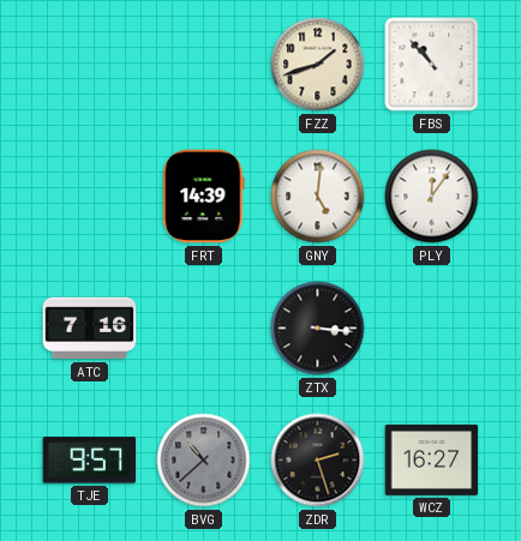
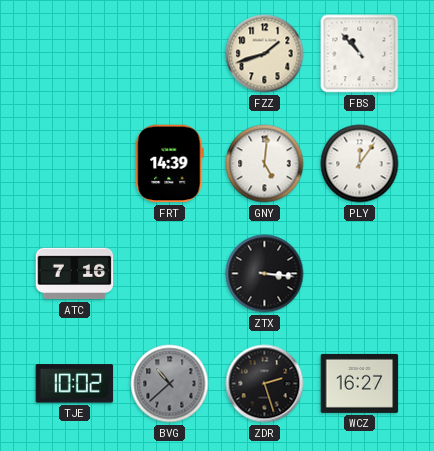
TJE: 9:57 -> 10:02 (75, 384)
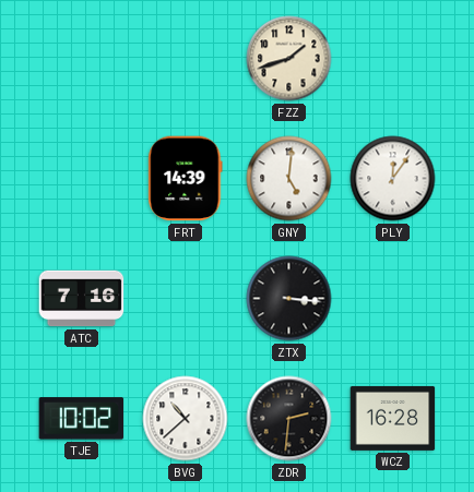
FBS: 10:53 -> none (360, 54)
BVG dial: grey -> white (186, 419)
ZDR: 2:27 -> 2:31 (289, 419)
WCZ: 16:27 -> 16:28 (393, 418)
